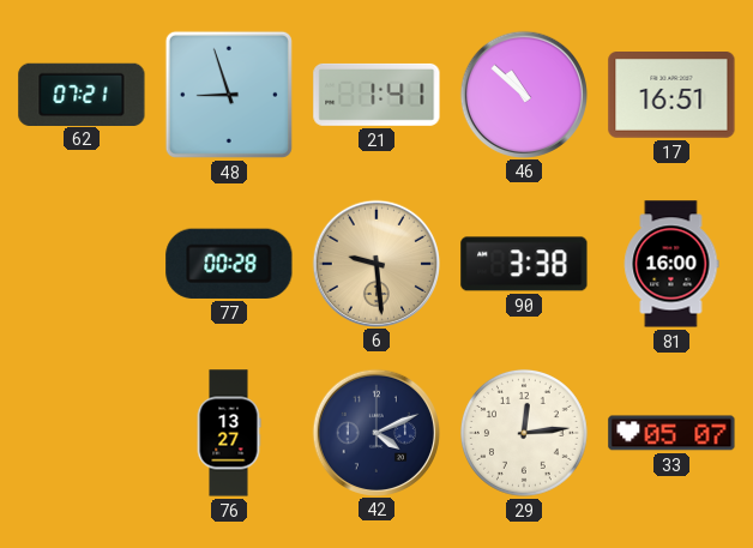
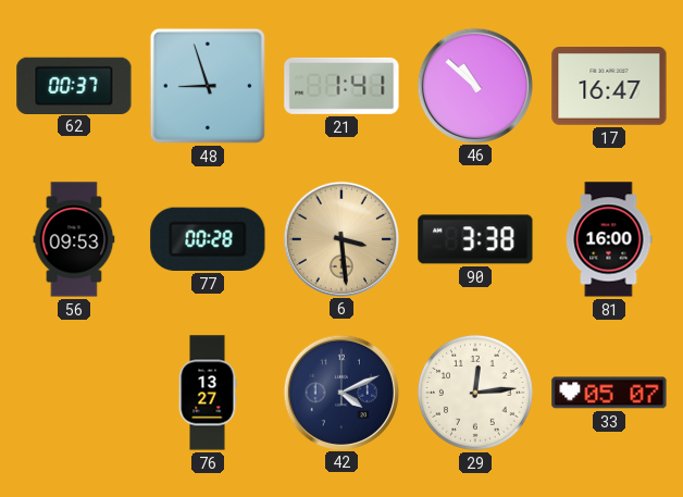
62: 07:21 -> 00:37 (74, 85)
17: 16:51 -> 16:47 (609, 87)
56: none -> 09:53 (74, 239)
6: 9:29 -> 3:29 (340, 238)
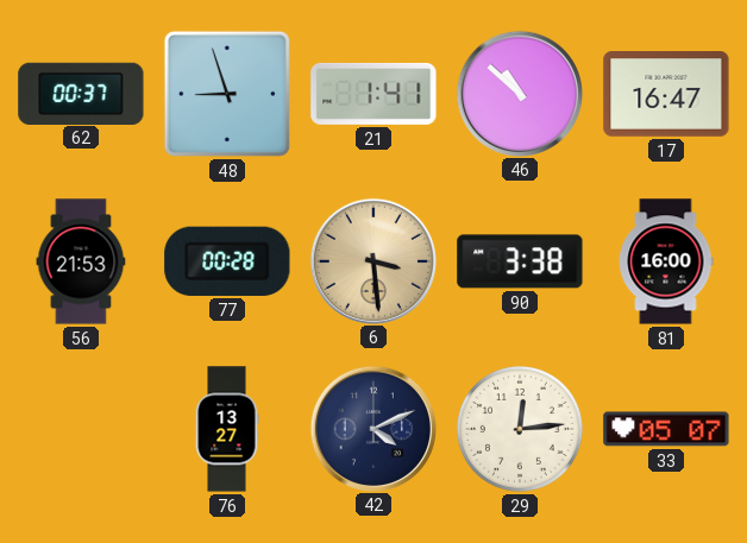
56: 09:53 -> 21:53 (81, 261)
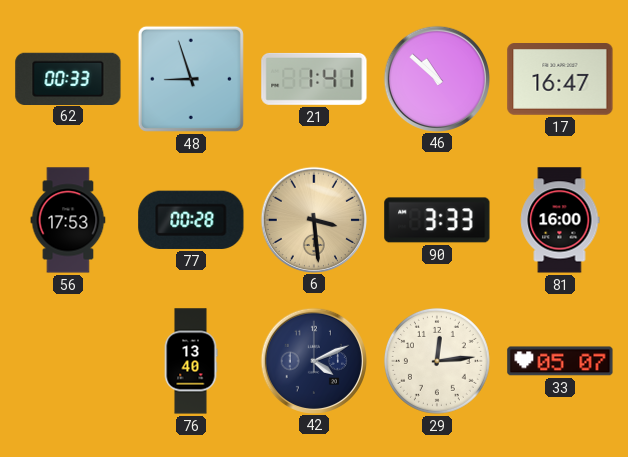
62: 00:37 -> 00:33 (68, 78)
56: 21:53 -> 17:53 (68, 220)
90: 3:38 -> 3:33 (437, 220)
76: 13:27 -> 13:40 (191, 361)
